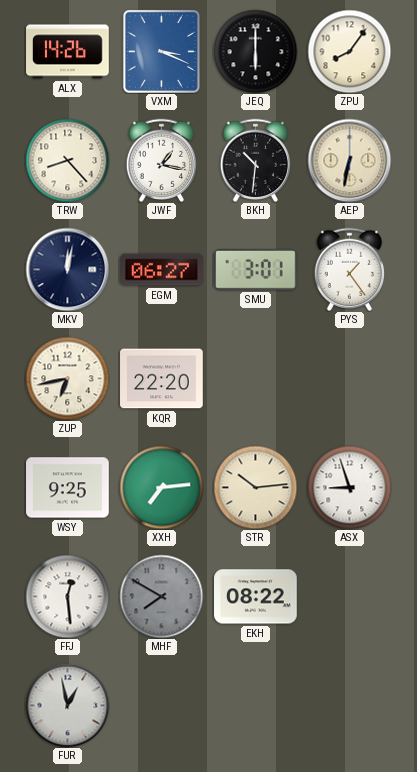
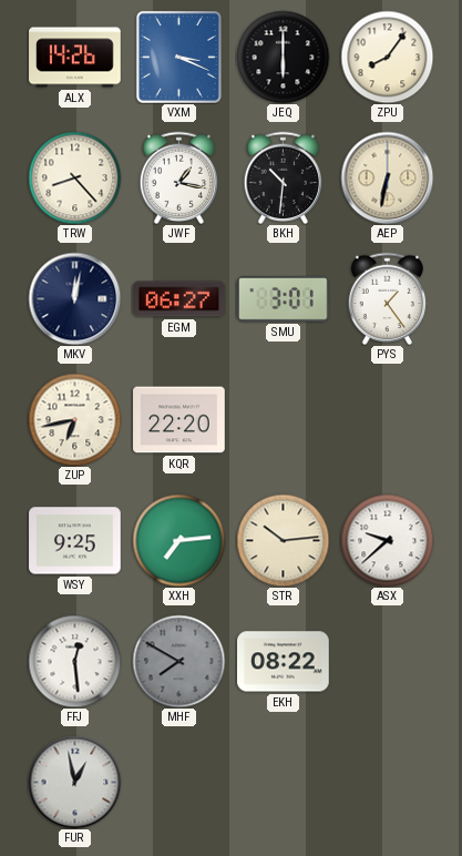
ASX: 8:57 -> 9:38 (387, 540)
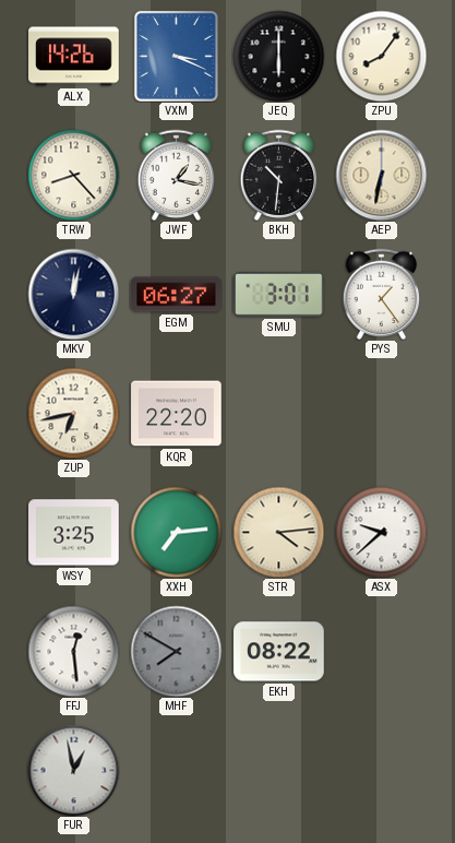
WSY: 9:25 -> 3:25 (74, 533)
STR: 10:14 -> 4:14 (278, 532)
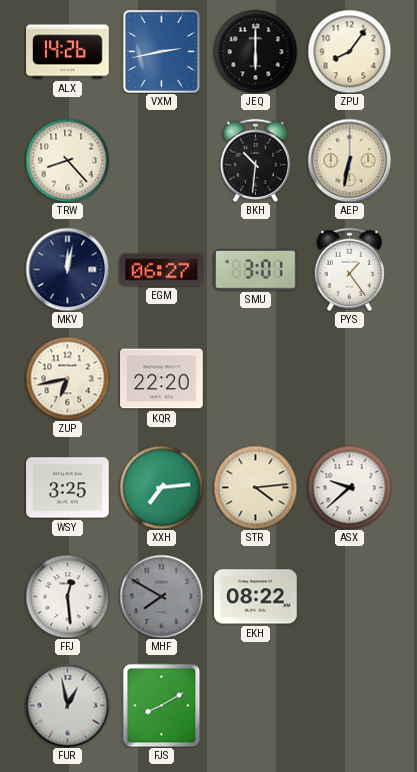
VXM: 3:19 -> 2:43 (161, 51)
JWF: 1:17 -> none (177, 175)
FJS: none -> 8:10 (162, 705)
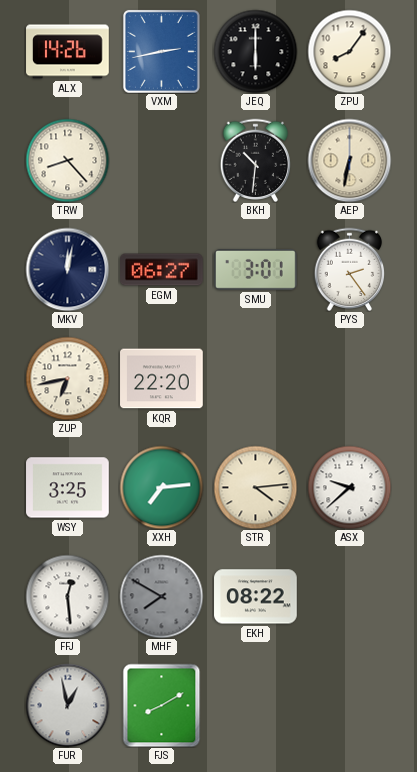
PYS: 1:24 -> 2:24 (350, 269)
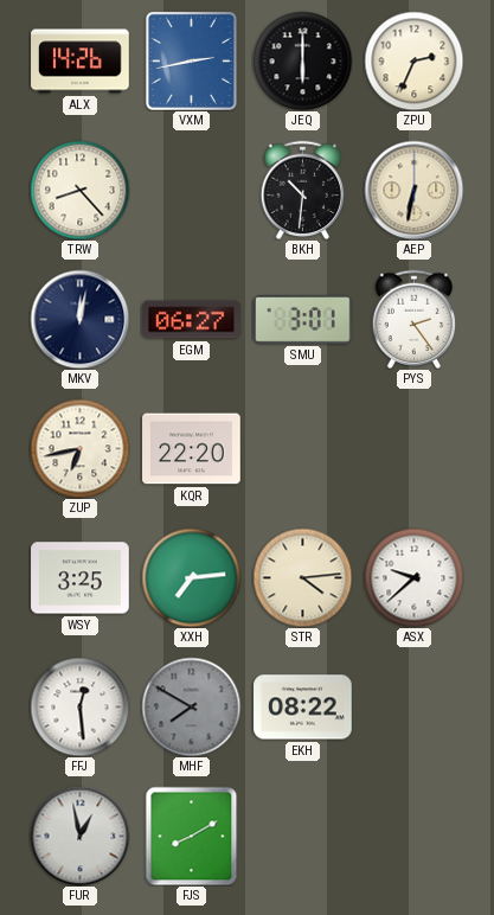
ZPU: 8:06 -> 2:34 (413, 60)
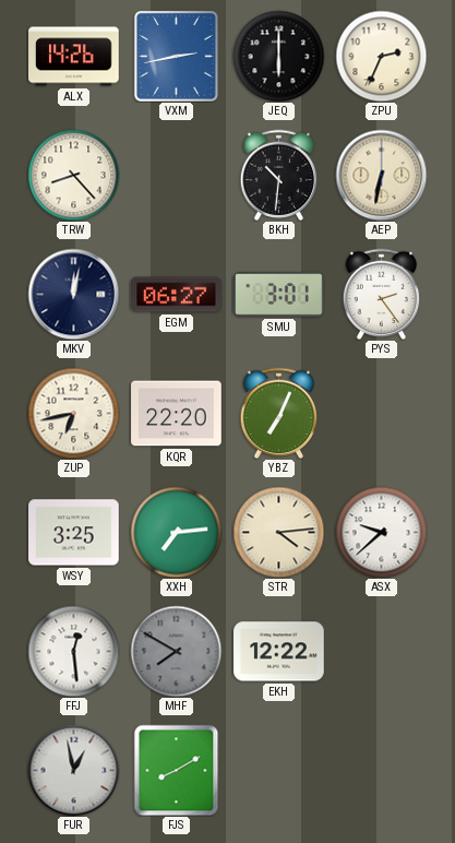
YBZ: none -> 7:04 (279, 413)
EKH: 08:22 -> 12:22 (279, 652)
